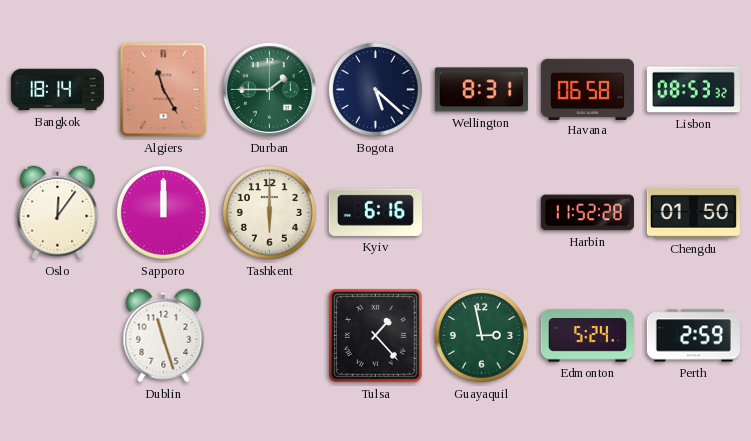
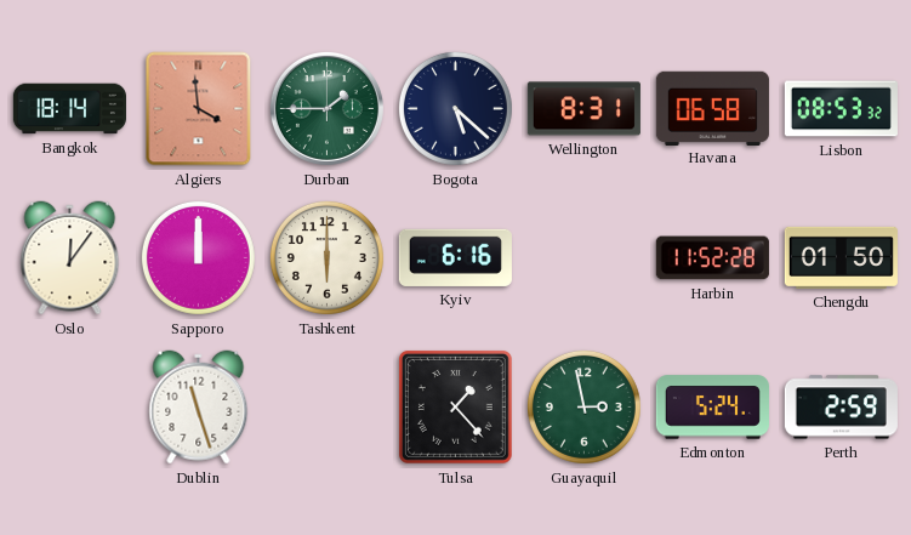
Algiers: 11:25 -> 3:59 (199, 109)
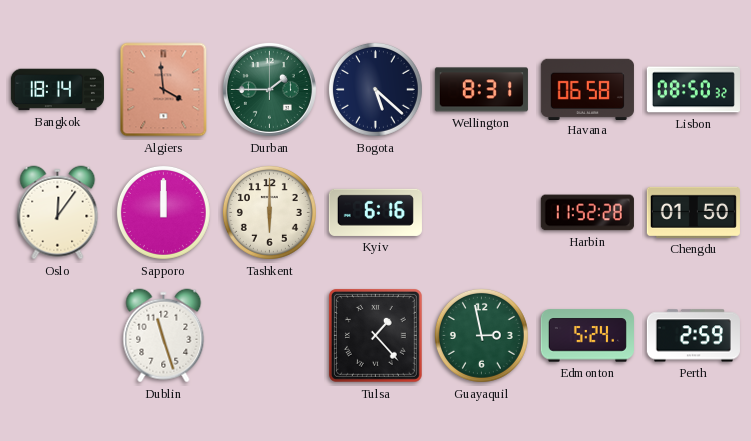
Lisbon: 08:53 -> 08:50 (693, 90)
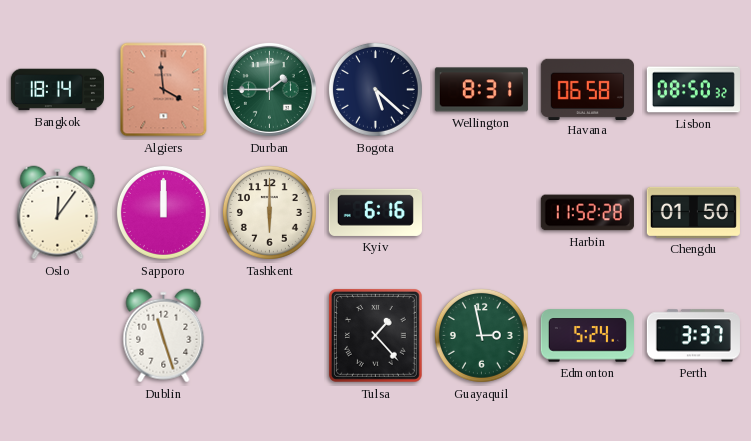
Perth: 2:59 -> 3:37 (693, 336)
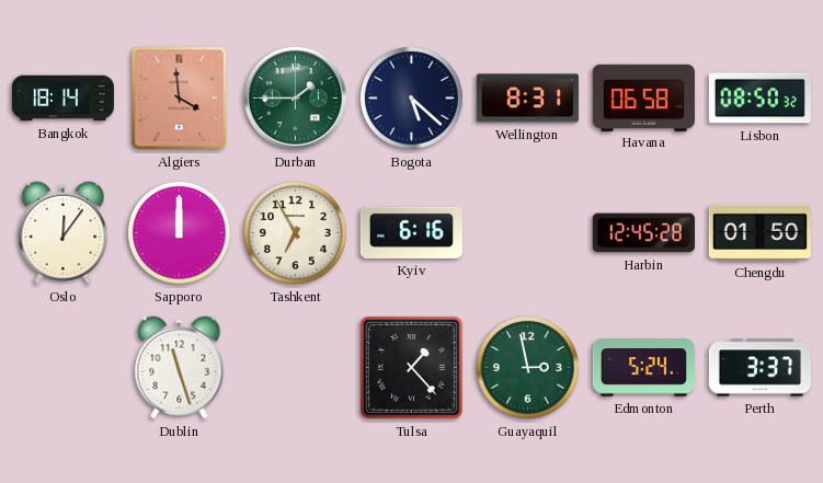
Tashkent: 6:00 -> 6:55 (295, 232)
Harbin: 11:52 -> 12:45 (643, 233)
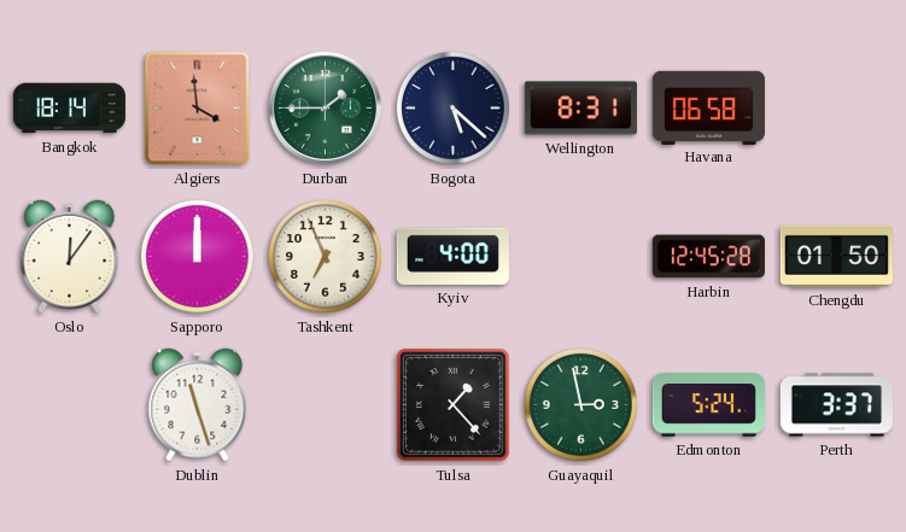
Lisbon: 08:50 -> none (759, 99)
Tashkent: 6:55 -> 6:56 (325, 256)
Kyiv: 6:16 -> 4:00 (452, 256)
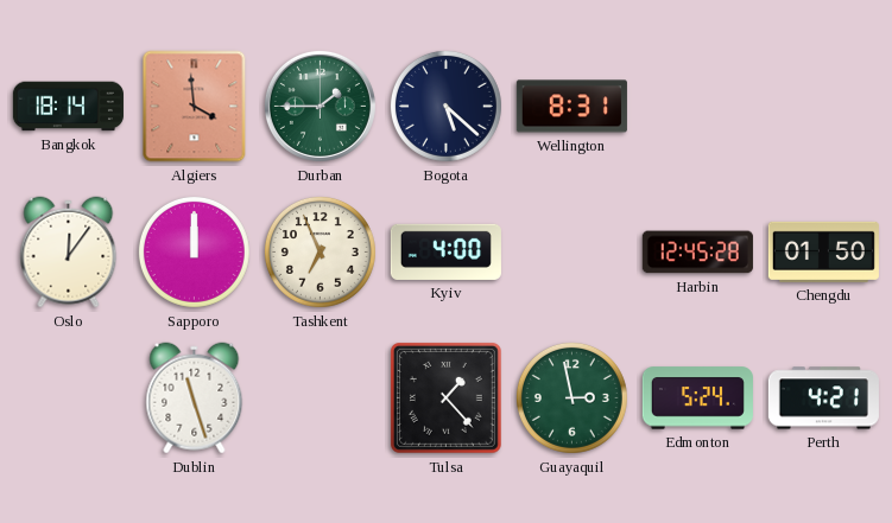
Havana: 06:58 -> none (708, 107)
Perth: 3:37 -> 4:21 (823, 398)
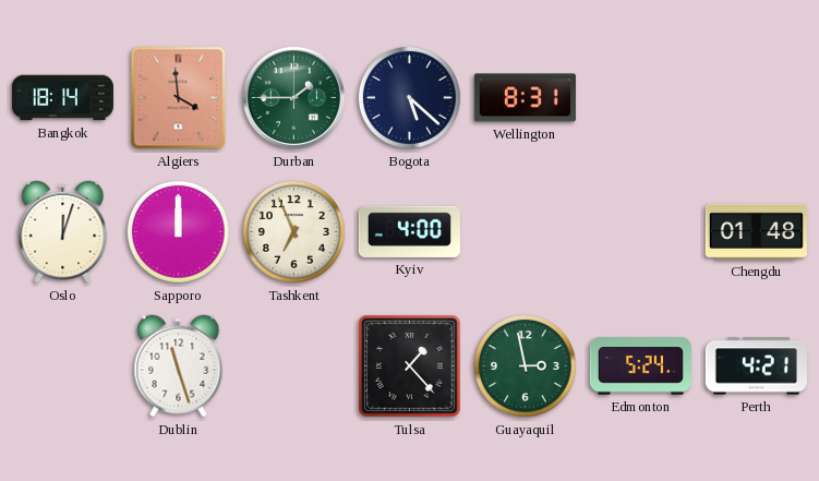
Oslo: 12:06 -> 12:03 (63, 232)
Harbin: 12:45 -> none (697, 253)
Chengdu: 01:50 -> 01:48 (756, 231)
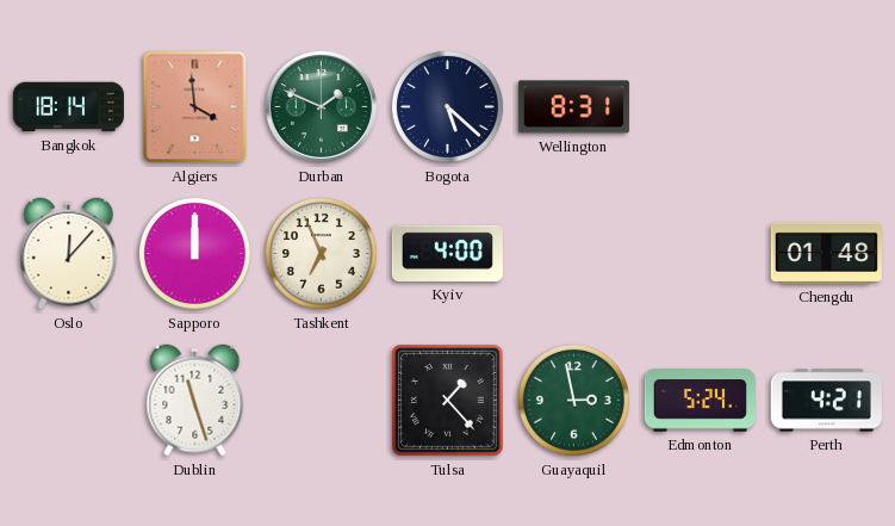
Durban: 1:45 -> 1:49 (321, 106)
Oslo: 12:03 -> 12:07 (69, 254)
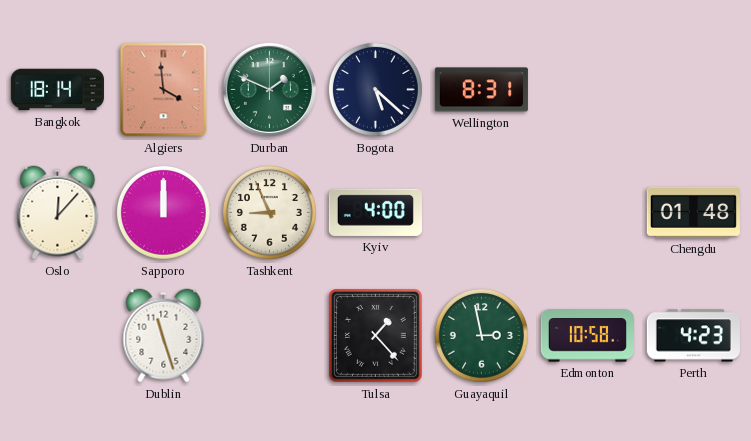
Tashkent: 6:56 -> 8:56 (269, 212)
Edmonton: 5:24 -> 10:58 (587, 336)
Perth: 4:21 -> 4:23 (693, 336)
